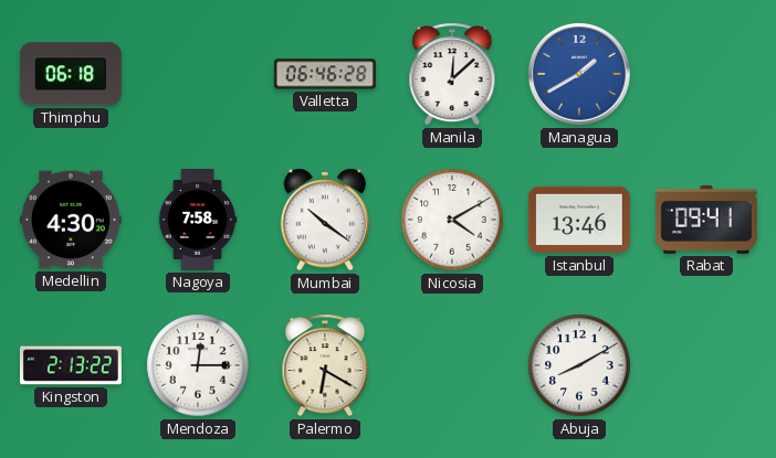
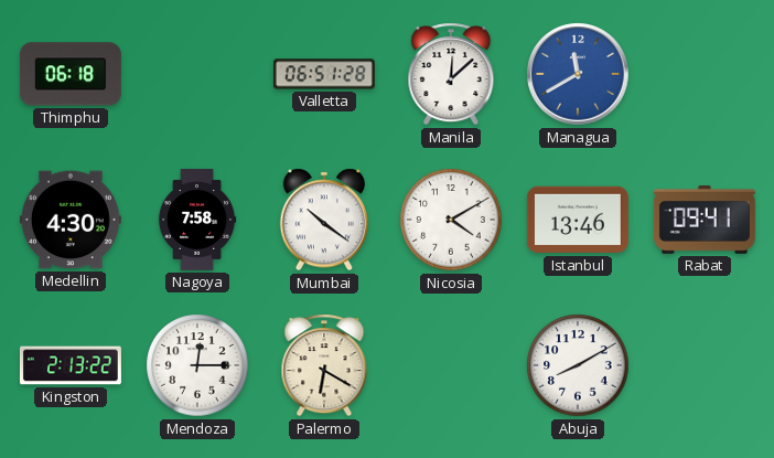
Valletta: 06:46 -> 06:51 (324, 74)
Managua: 1:40 -> 11:40 (578, 74)
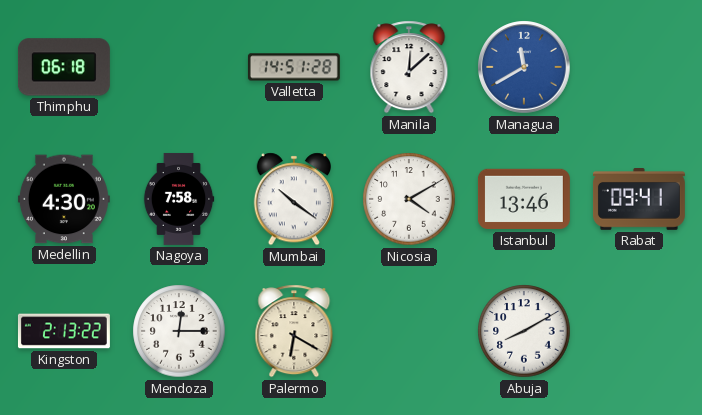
Valletta: 06:51 -> 14:51 (294, 67)
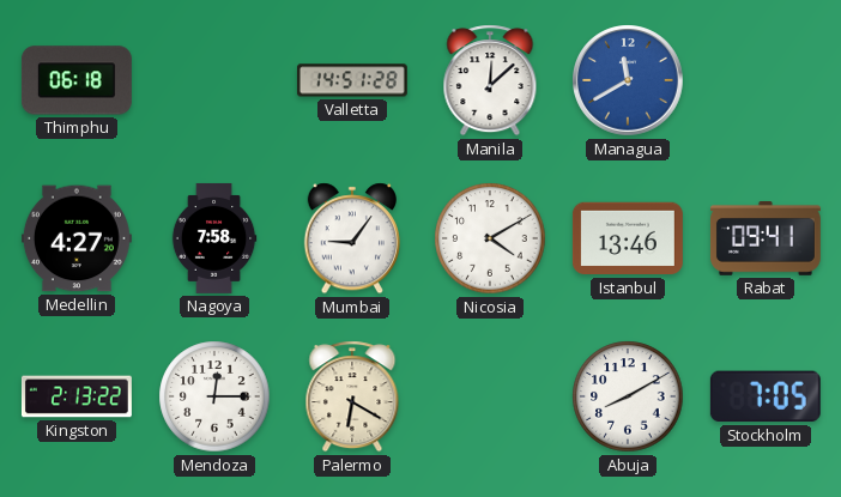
Medellin: 4:30 -> 4:27 (77, 238)
Mumbai: 10:21 -> 9:06 (351, 238)
Stockholm: none -> 7:05 (766, 396)
